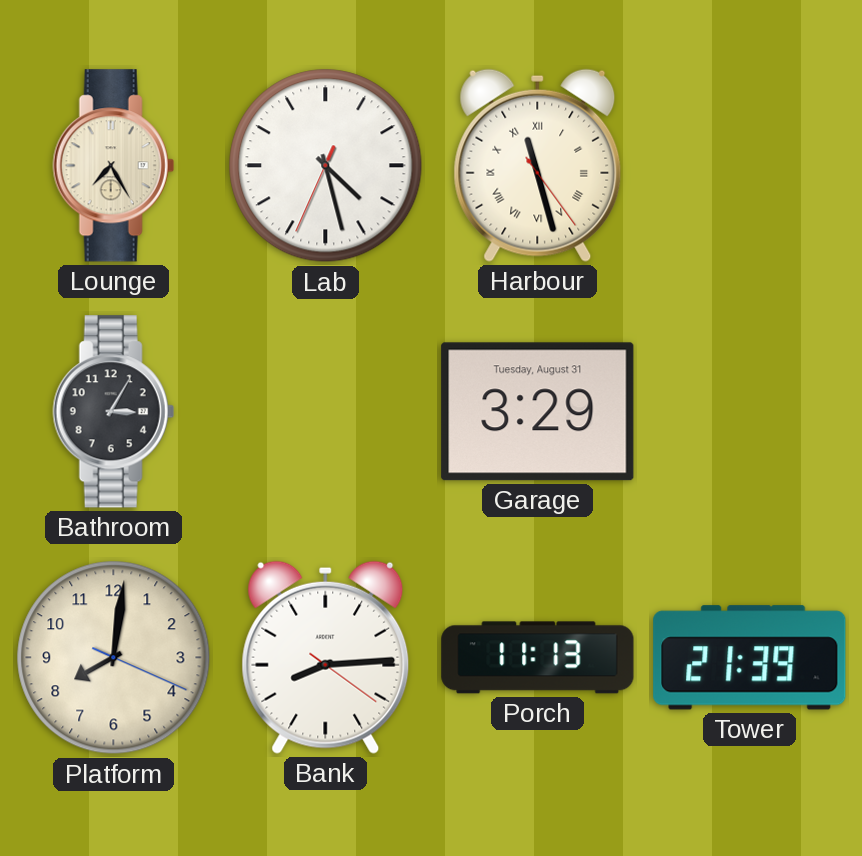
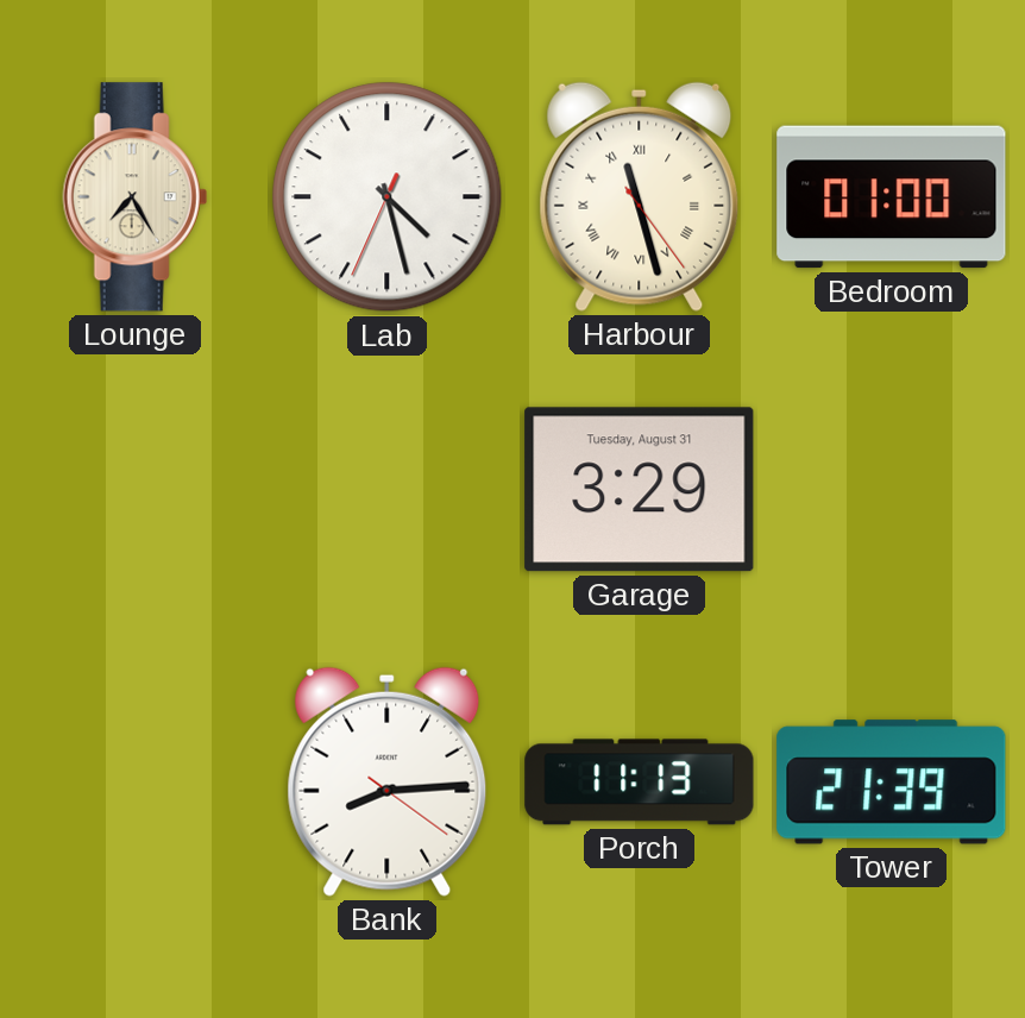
Bedroom: none -> 01:00 (892, 197)
Bathroom: 3:05 -> none (113, 412)
Platform: 8:01 -> none (114, 658)
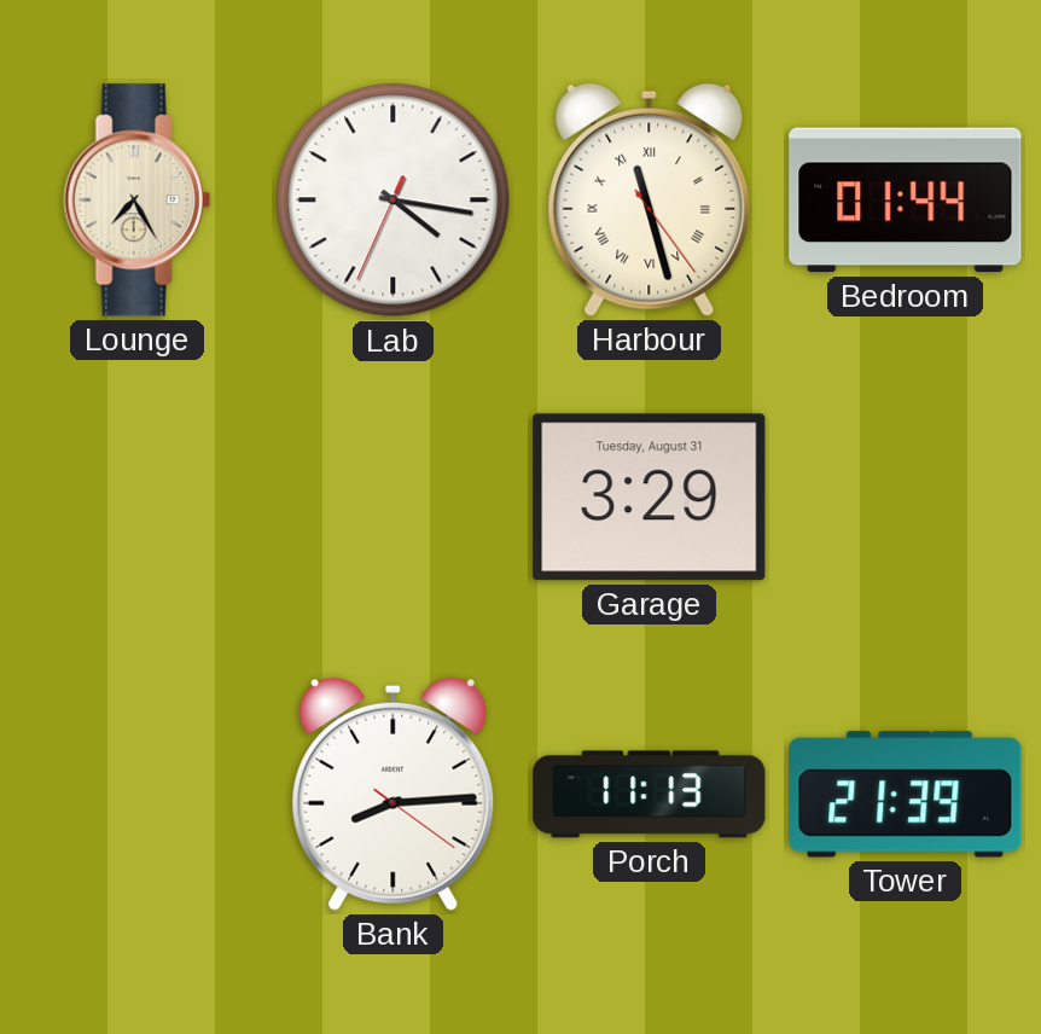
Lab: 4:27 -> 4:16 (394, 201)
Bedroom: 01:00 -> 01:44 (906, 201)
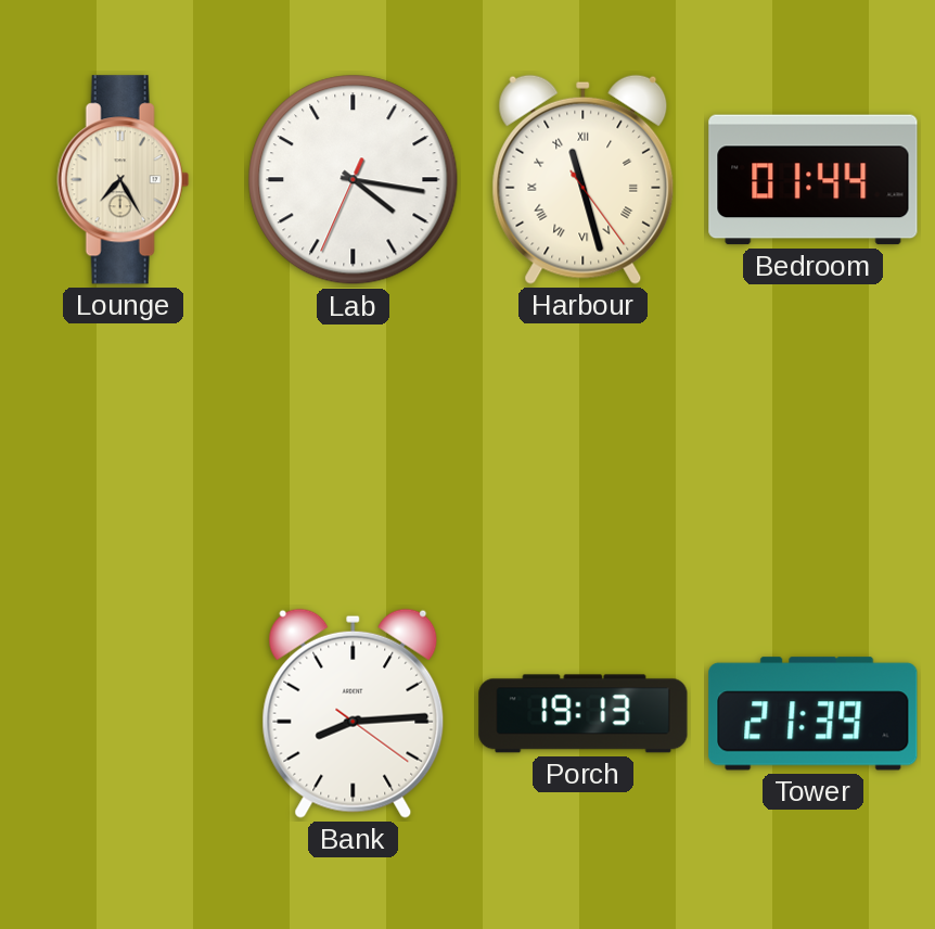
Garage: 3:29 -> none (650, 498)
Porch: 11:13 -> 19:13 (584, 714)
